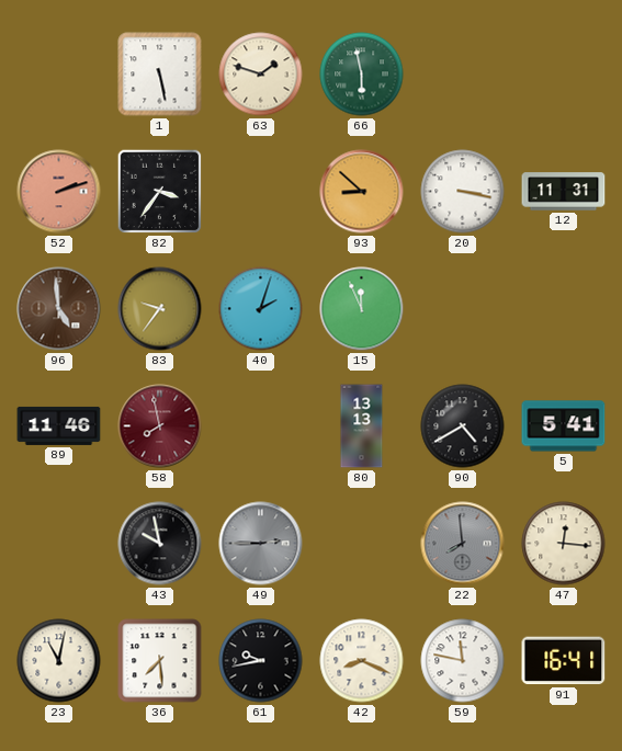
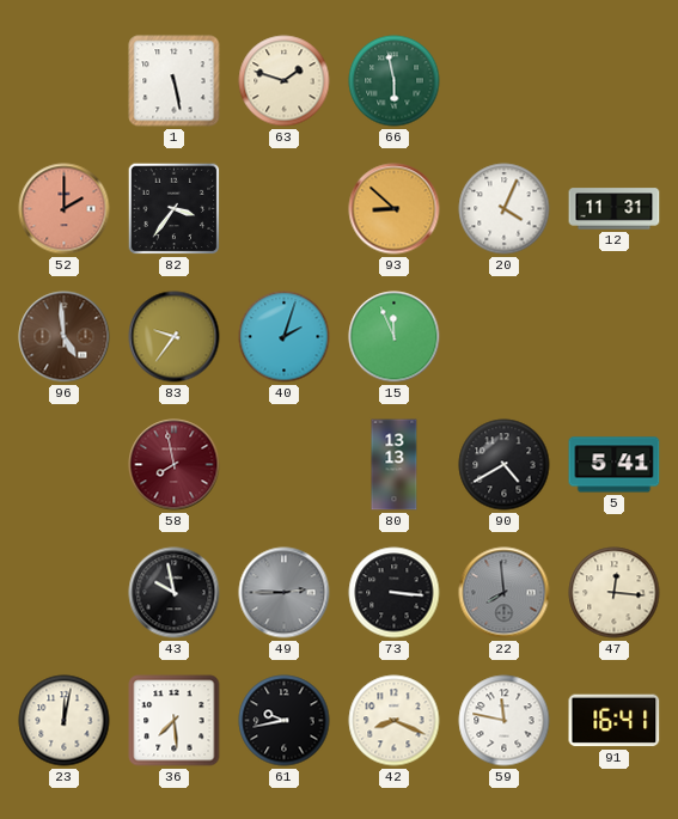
52: 2:12 -> 2:00 (65, 209)
20: 3:17 -> 4:04 (505, 209)
89: 11:46 -> none (59, 425)
73: none -> 3:16 (395, 593)
23: 11:02 -> 12:02 (65, 721)
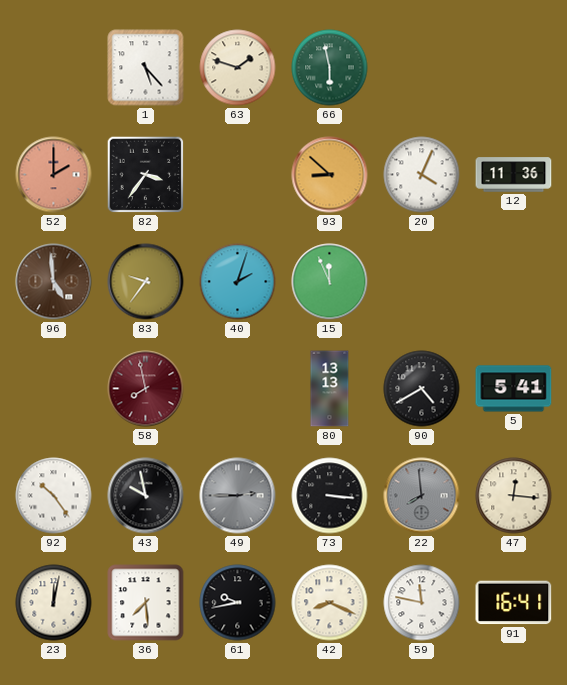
1: 5:28 -> 5:23 (146, 68)
12: 11:31 -> 11:36 (514, 175)
92: none -> 10:24 (54, 496)
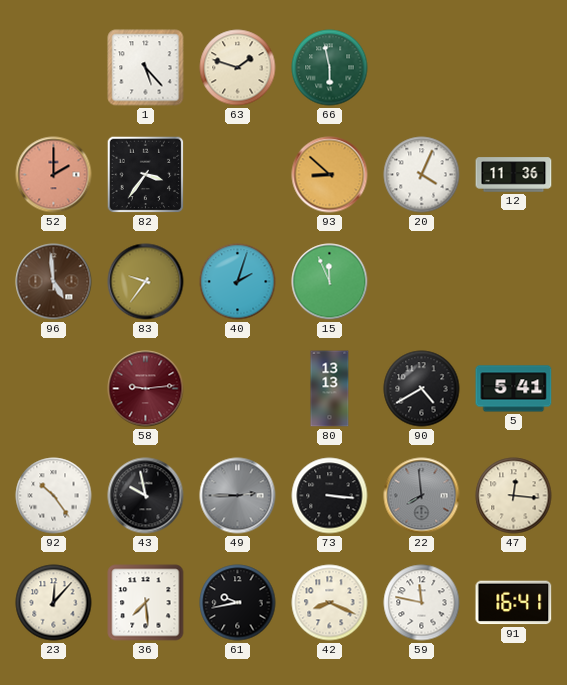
58: 7:58 -> 9:14 (146, 389)
23: 12:02 -> 12:07 (54, 603)
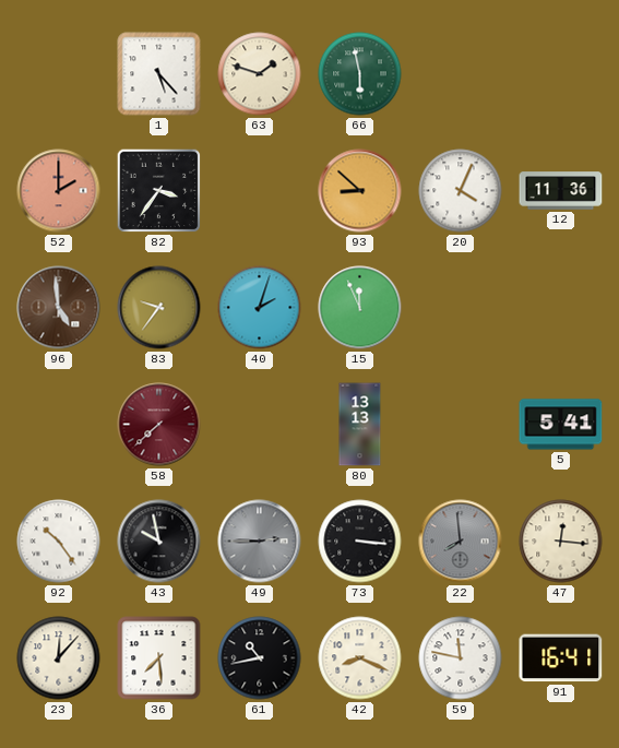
58: 9:14 -> 7:38 (159, 425)
90: 4:40 -> none (422, 389)
61: 9:43 -> 10:43 (260, 658)
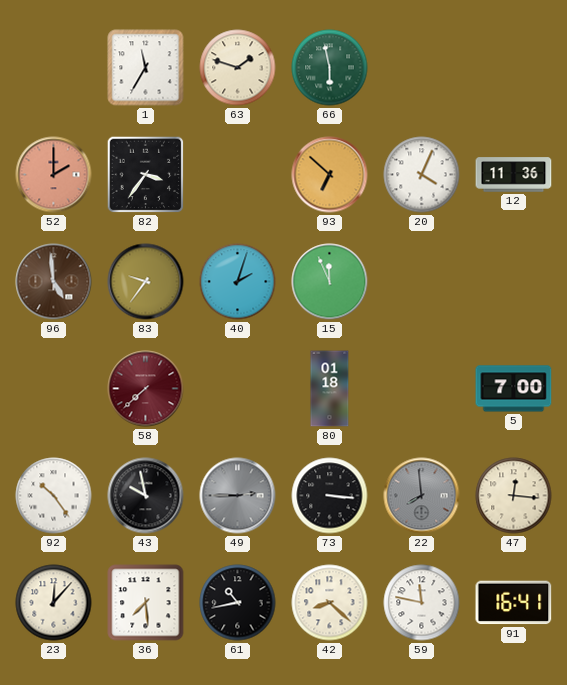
1: 5:23 -> 11:35 (146, 68)
93: 8:52 -> 6:52 (330, 175)
80: 13:13 -> 01:18 (330, 389)
5: 5:41 -> 7:00 (514, 389)
42: 8:19 -> 8:22 (330, 603)
